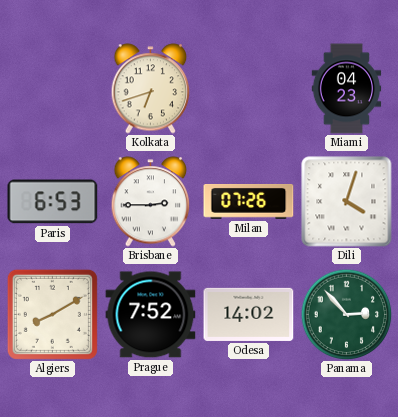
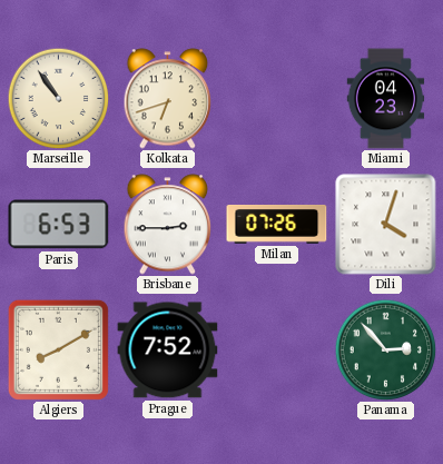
Marseille: none -> 10:54 (58, 98)
Odesa: 14:02 -> none (249, 314)
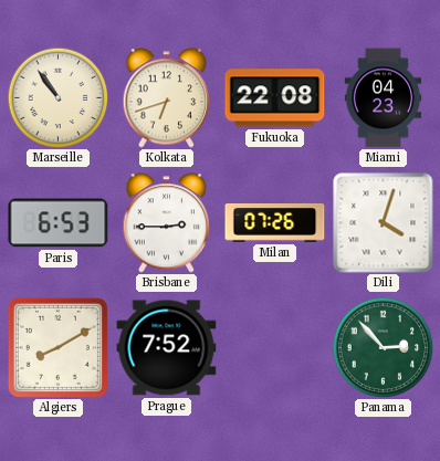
Fukuoka: none -> 22:08 (275, 98)
